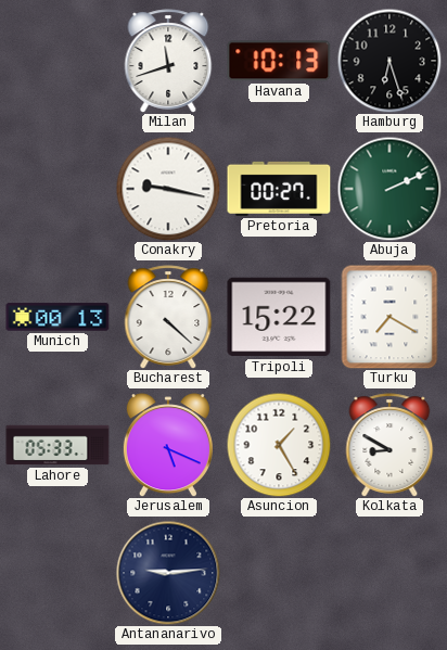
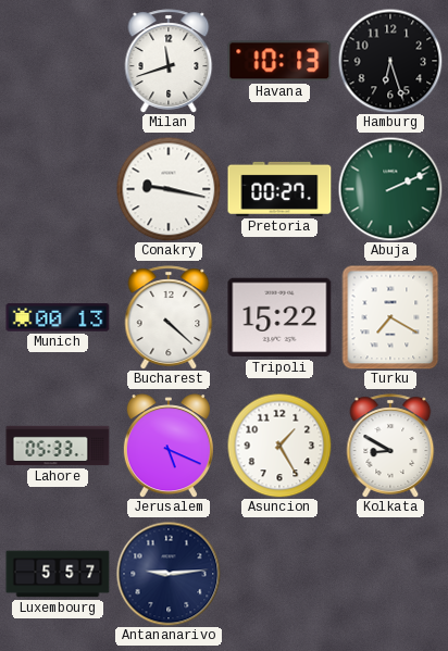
Luxembourg: none -> 5:57 (58, 574)
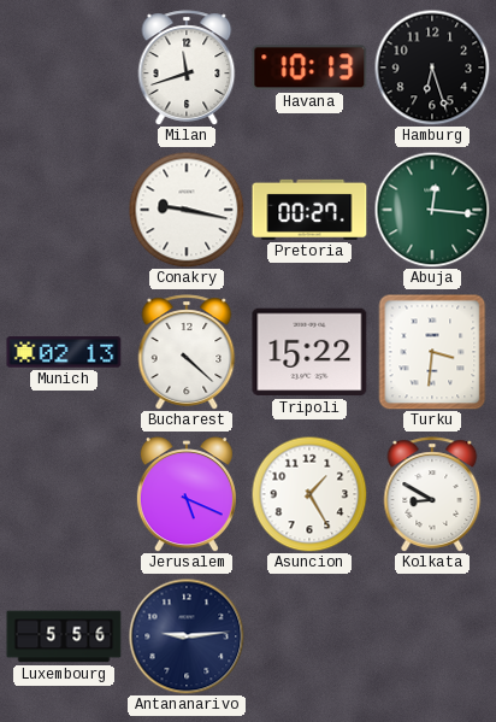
Abuja: 2:11 -> 12:16 (432, 210)
Munich: 00:13 -> 02:13 (64, 352)
Turku: 7:20 -> 3:31 (432, 352)
Lahore: 05:33 -> none (58, 446)
Luxembourg: 5:57 -> 5:56 (64, 636)
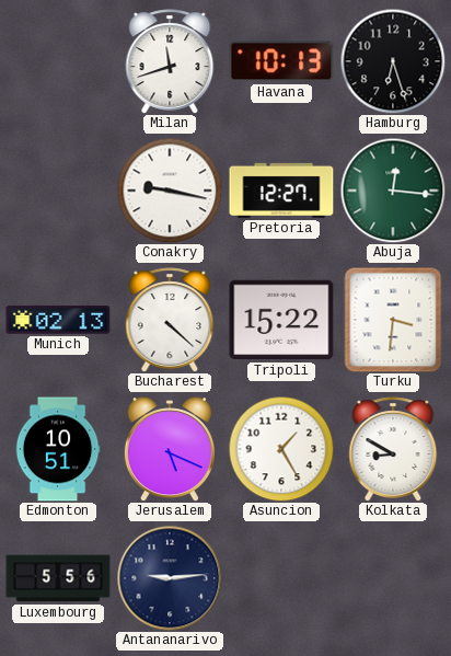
Pretoria: 00:27 -> 12:27 (281, 191)
Edmonton: none -> 10:51 (58, 449)
